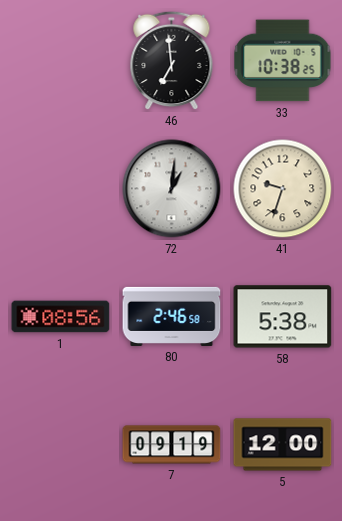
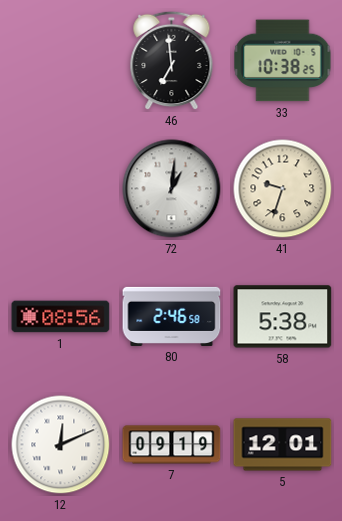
12: none -> 12:11 (61, 445)
5: 12:00 -> 12:01 (283, 445)
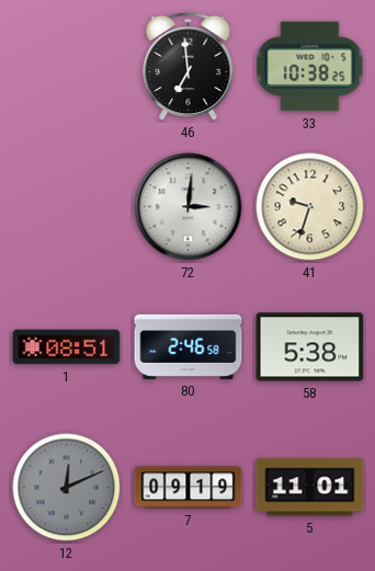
72: 1:01 -> 3:01 (189, 207)
1: 08:56 -> 08:51 (67, 347)
12 dial: white -> grey (67, 488)
5: 12:01 -> 11:01 (310, 488)
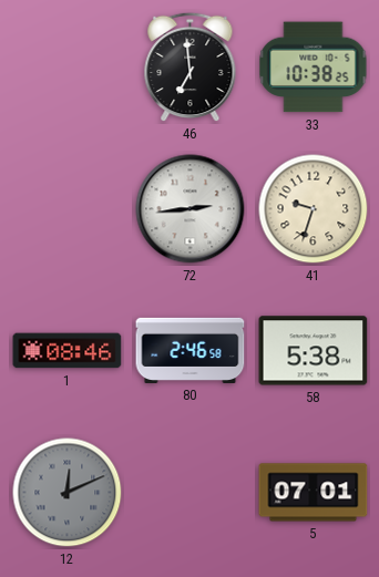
72: 3:01 -> 2:44 (191, 209)
1: 08:51 -> 08:46 (68, 351)
7: 09:19 -> none (189, 488)
5: 11:01 -> 07:01 (314, 493)
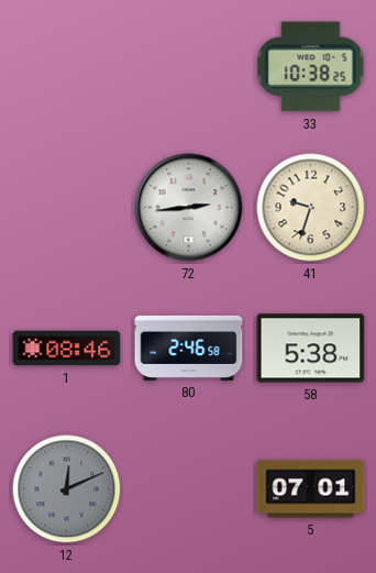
46: 6:59 -> none (191, 68)
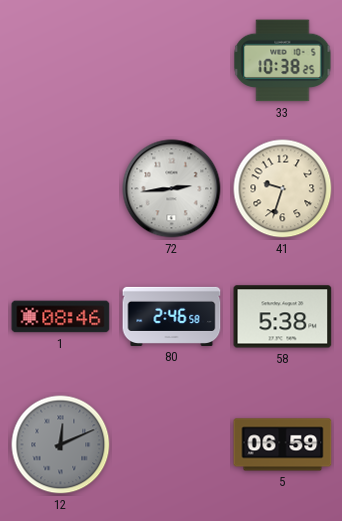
5: 07:01 -> 06:59 (283, 445)
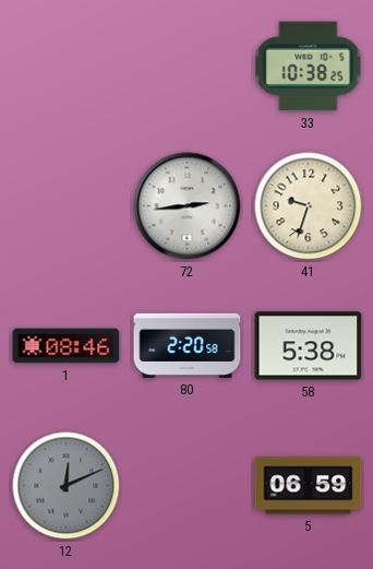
80: 2:46 -> 2:20 (188, 345)
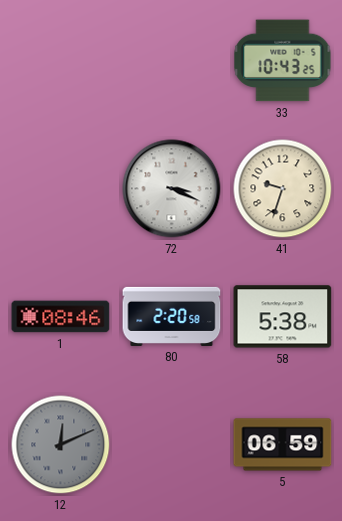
33: 10:38 -> 10:43 (283, 61)
72: 2:44 -> 3:19 (172, 189)
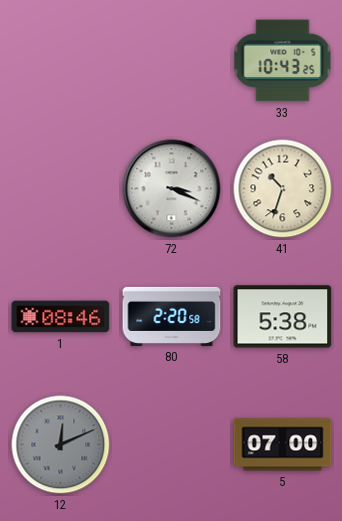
41: 9:33 -> 10:33 (283, 189)
5: 06:59 -> 07:00 (283, 445)
